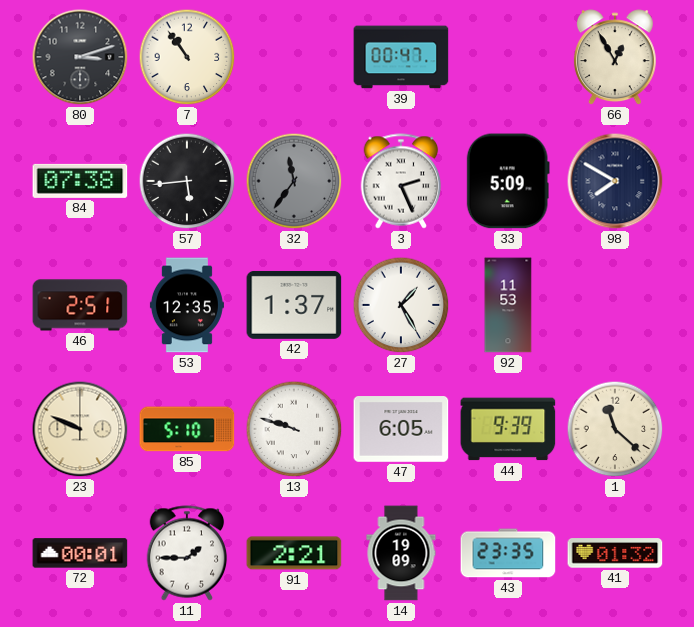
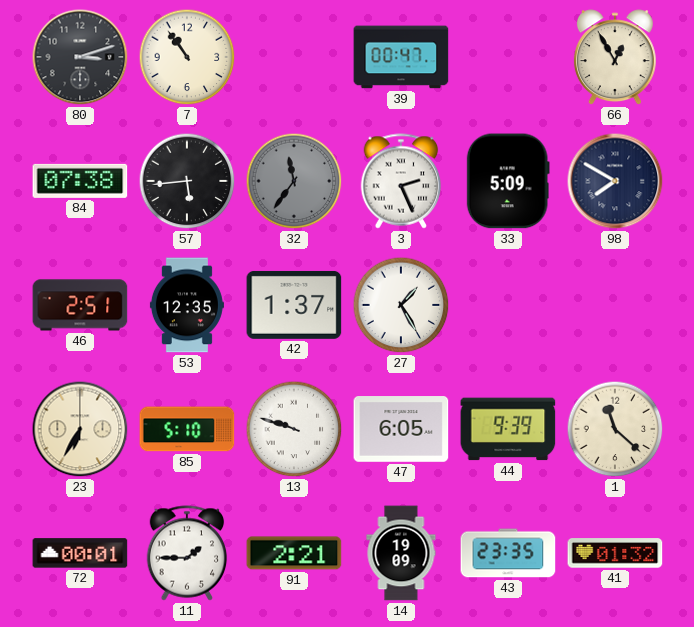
92: 11:53 -> none (508, 305)
23: 9:49 -> 6:35 (80, 429)
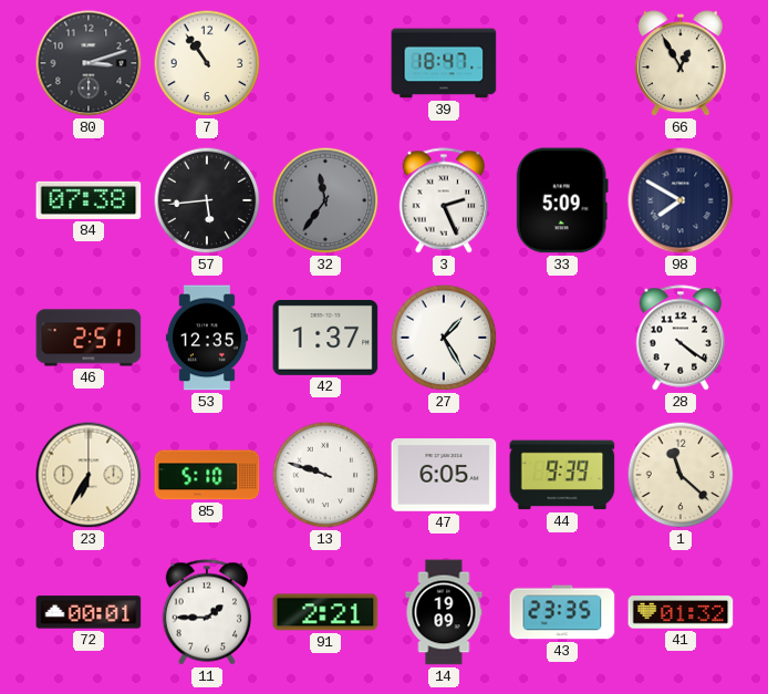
39: 00:47 -> 18:47 (444, 63)
28: none -> 4:21 (681, 338)
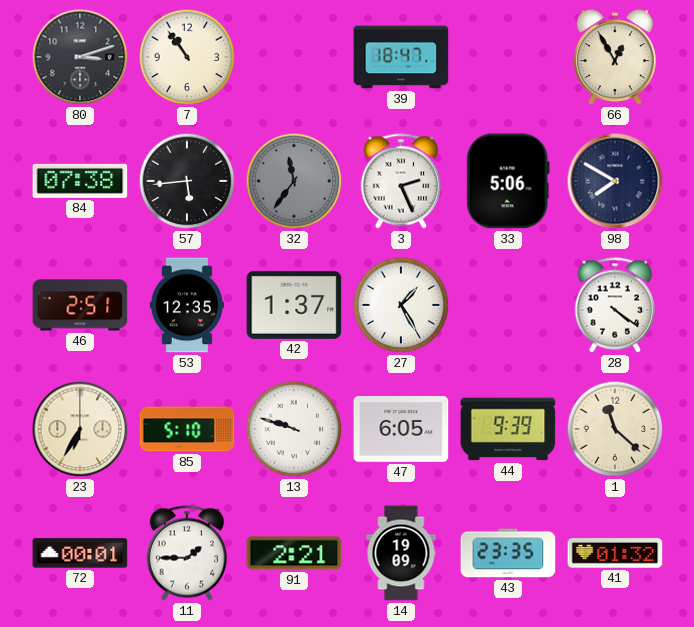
33: 5:09 -> 5:06 (508, 181)
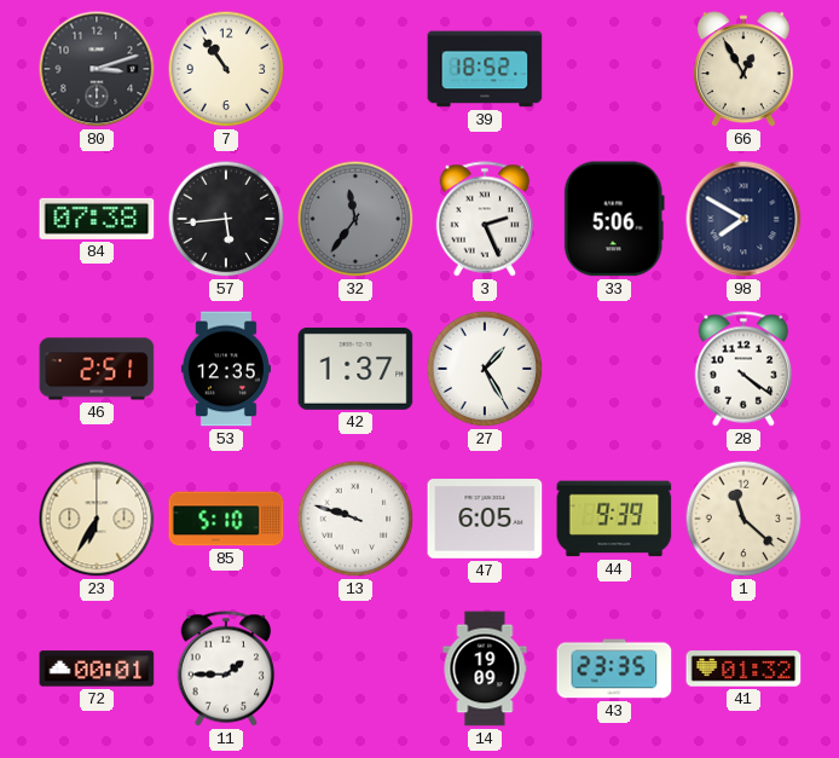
39: 18:47 -> 18:52 (485, 69)
91: 2:21 -> none (294, 553)
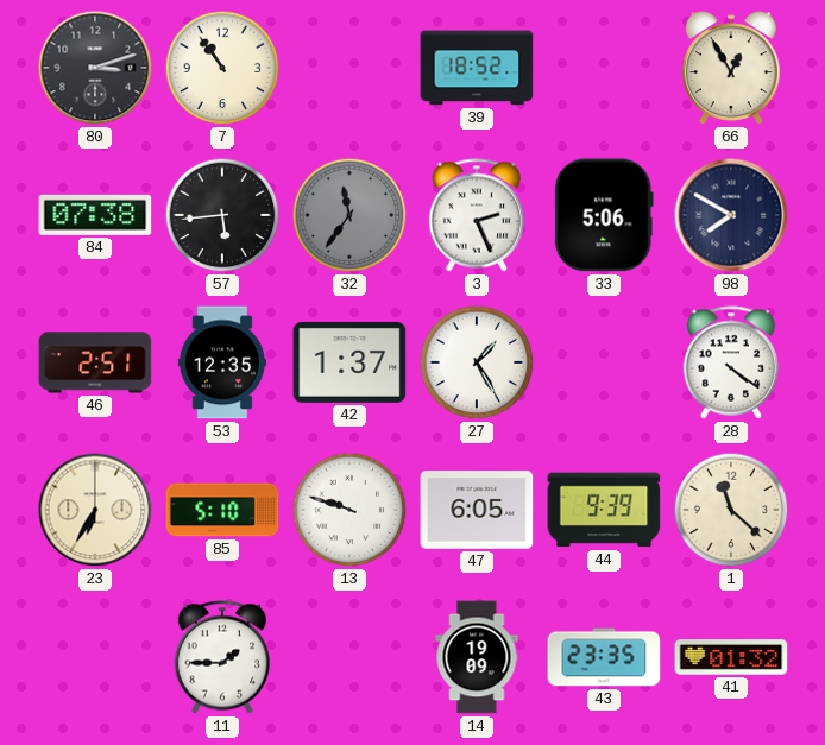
72: 00:01 -> none (97, 669)
